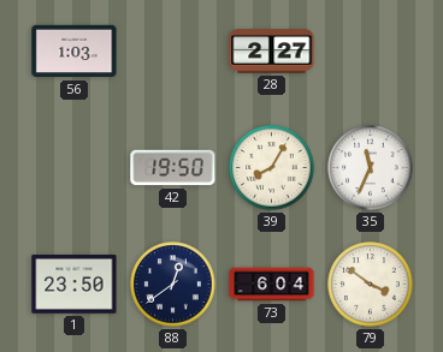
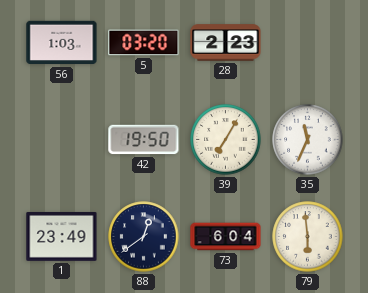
5: none -> 03:20 (144, 43)
28: 2:27 -> 2:23 (226, 43)
39: 8:05 -> 7:05 (226, 140)
1: 23:50 -> 23:49 (62, 236)
79: 3:51 -> 5:59 (308, 237)
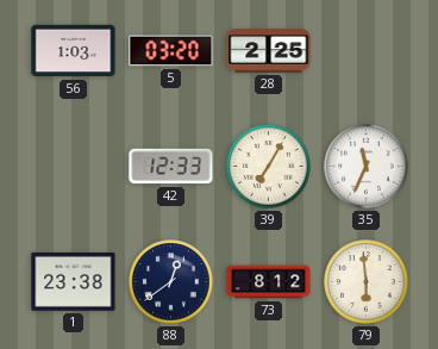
28: 2:23 -> 2:25 (269, 51)
42: 19:50 -> 12:33 (171, 167)
1: 23:49 -> 23:38 (74, 281)
73: 6:04 -> 8:12 (269, 282)
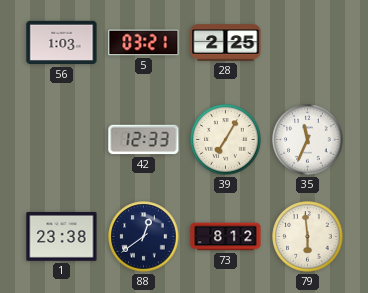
5: 03:20 -> 03:21 (144, 43)
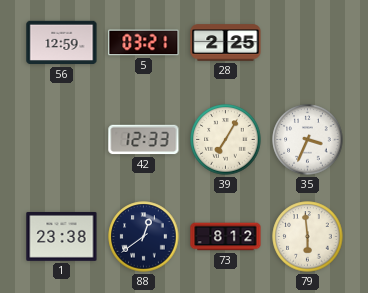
56: 1:03 -> 12:59 (62, 43)
35: 11:34 -> 3:34 (308, 140)
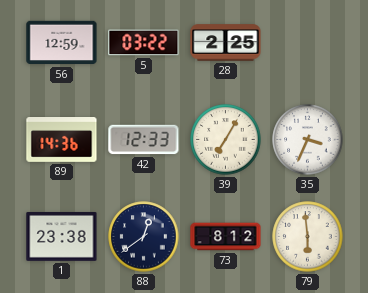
5: 03:21 -> 03:22 (144, 43)
89: none -> 14:36 (62, 140)
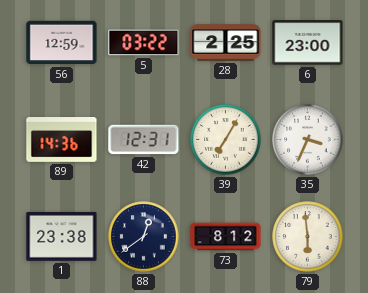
6: none -> 23:00 (308, 43)
42: 12:33 -> 12:31 (144, 140)
